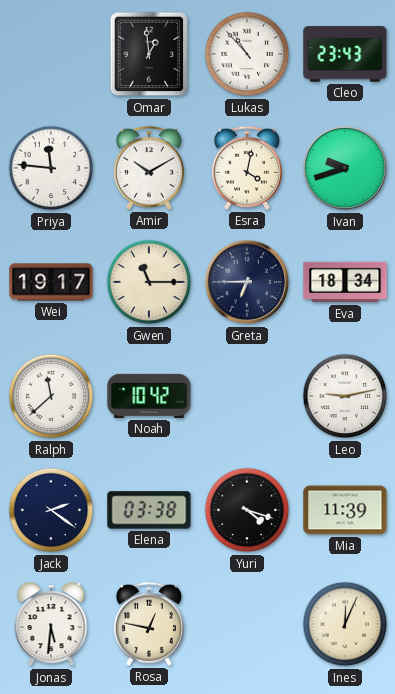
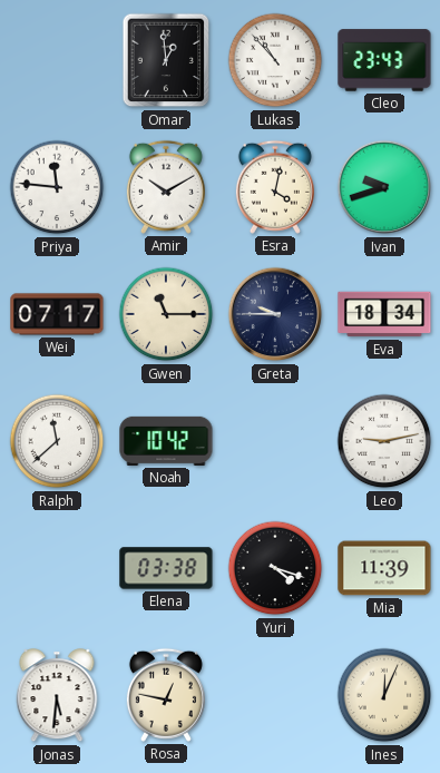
Wei: 19:17 -> 07:17 (57, 314)
Greta: 6:45 -> 9:45 (275, 314)
Jack: 2:21 -> none (51, 510)
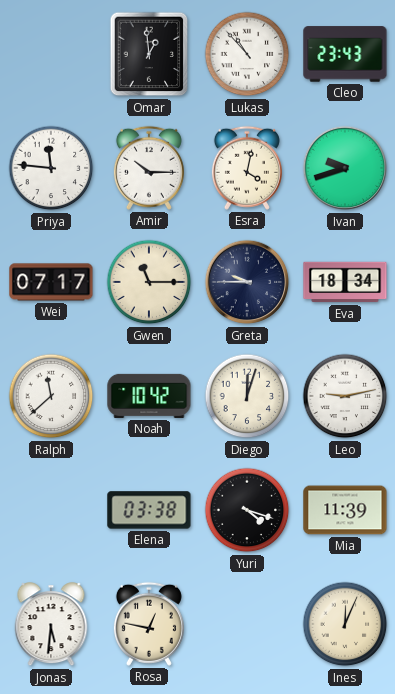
Amir: 10:10 -> 10:15 (149, 168)
Diego: none -> 12:03 (247, 396)
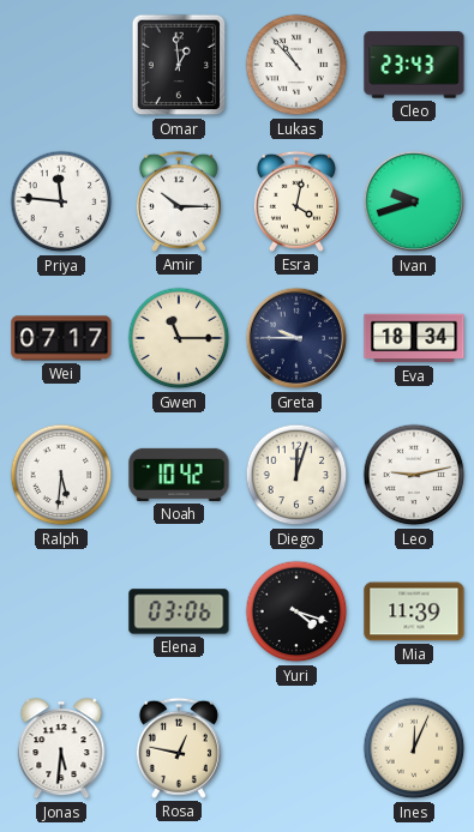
Ralph: 11:38 -> 5:31 (61, 475)
Elena: 03:38 -> 03:06 (179, 611)
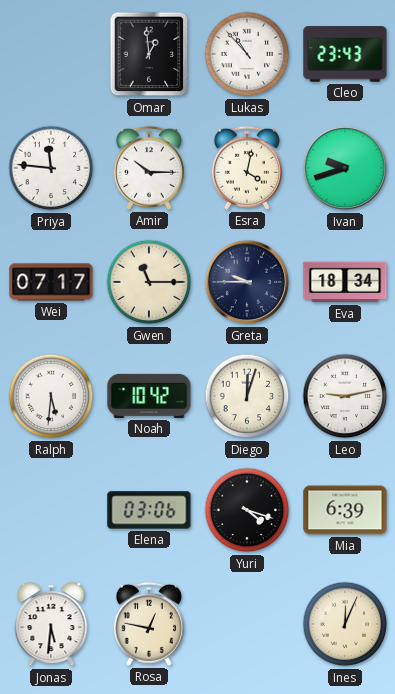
Mia: 11:39 -> 6:39 (345, 510)
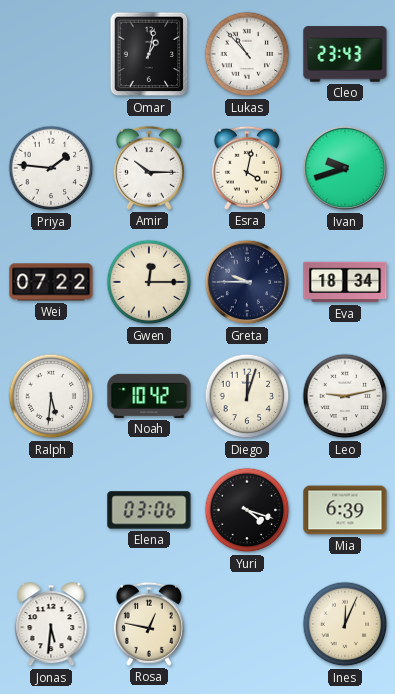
Omar: 12:59 -> 1:02 (149, 54)
Priya: 11:46 -> 1:46 (51, 168)
Wei: 07:17 -> 07:22 (51, 282)
Gwen: 11:15 -> 12:15 (149, 282)
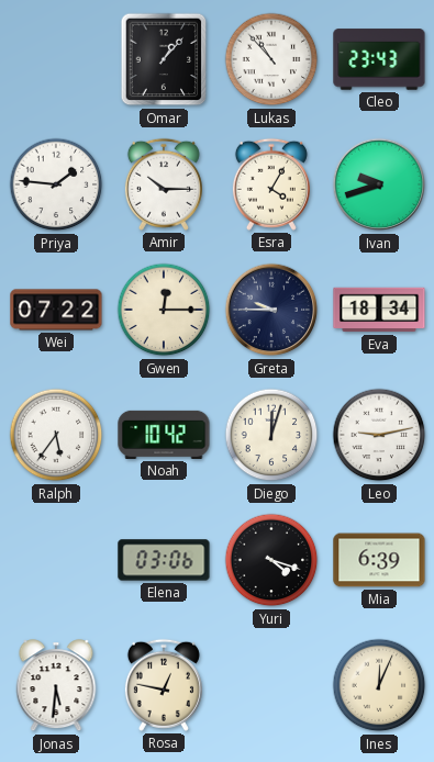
Omar: 1:02 -> 1:07 (164, 59)
Esra: 4:02 -> 4:05 (271, 184)
Ralph: 5:31 -> 5:36 (56, 435)
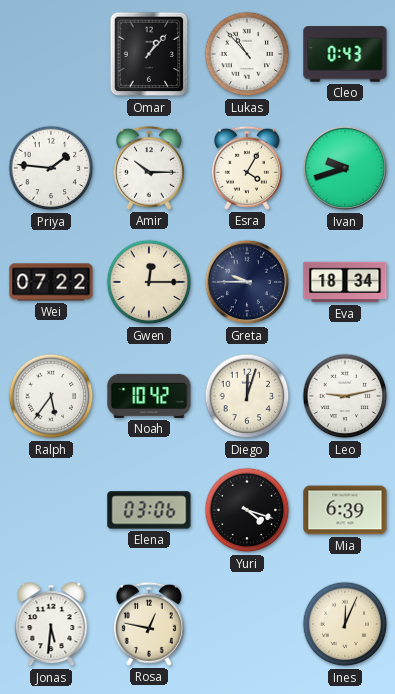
Cleo: 23:43 -> 0:43 (345, 54)
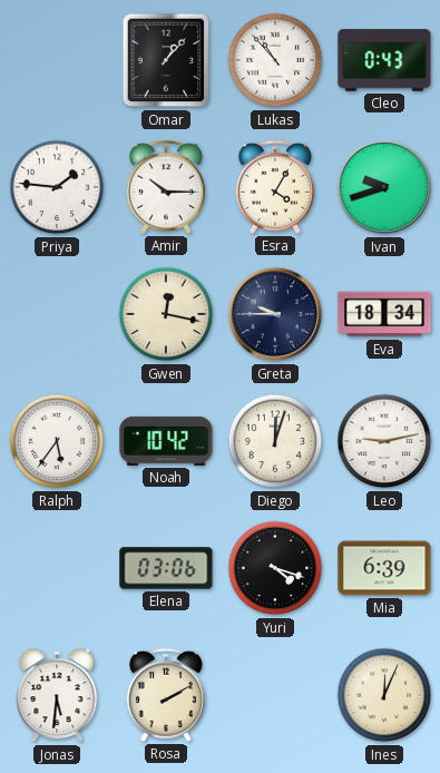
Wei: 07:22 -> none (51, 282)
Gwen: 12:15 -> 12:17 (166, 314)
Rosa: 12:47 -> 2:10 (166, 695)
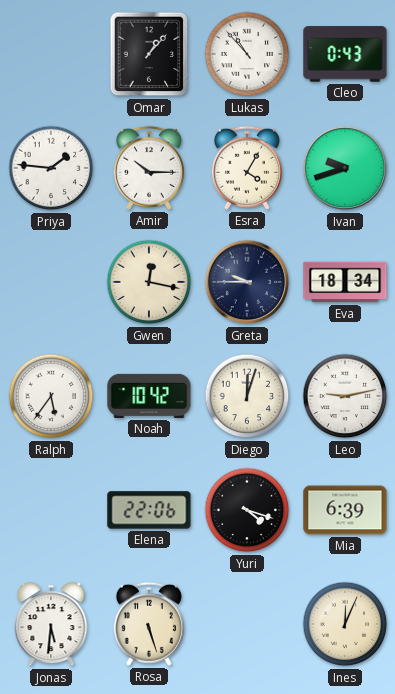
Elena: 03:06 -> 22:06 (149, 510)
Rosa: 2:10 -> 5:27 (149, 624)
